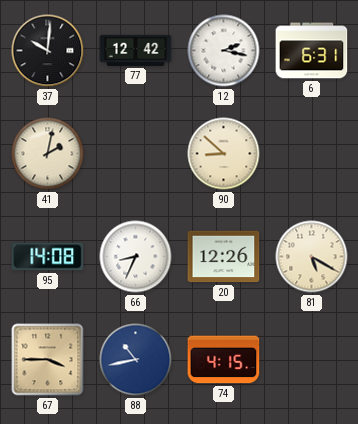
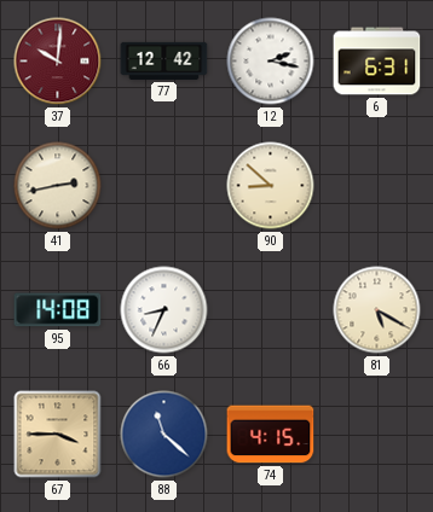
37 dial: black -> burgundy (58, 62)
41: 2:02 -> 2:43 (58, 186)
20: 12:26 -> none (224, 257)
88: 10:43 -> 11:22 (164, 435)
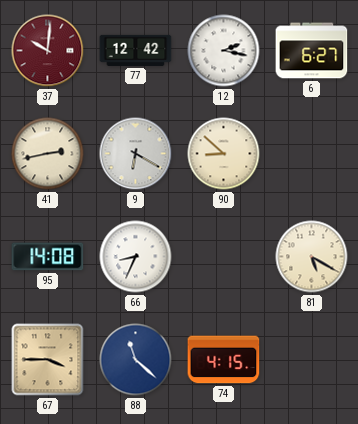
6: 6:31 -> 6:27 (312, 51)
9: none -> 6:20 (136, 154)
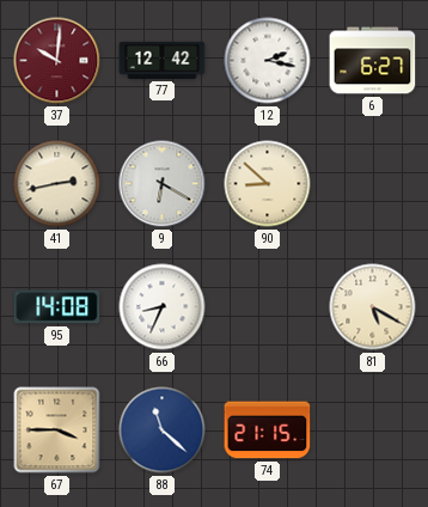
74: 4:15 -> 21:15 (268, 430)
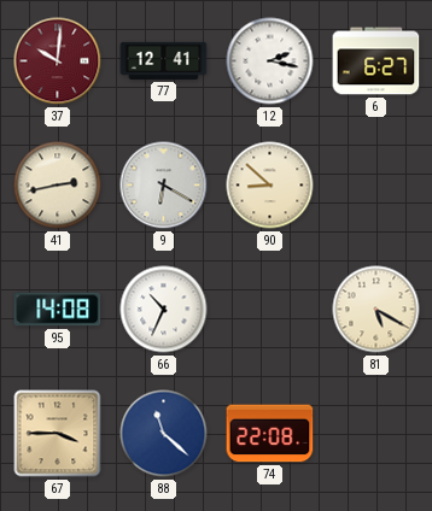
77: 12:42 -> 12:41 (164, 60)
66: 8:34 -> 10:34 (164, 310)
74: 21:15 -> 22:08 (270, 434)
